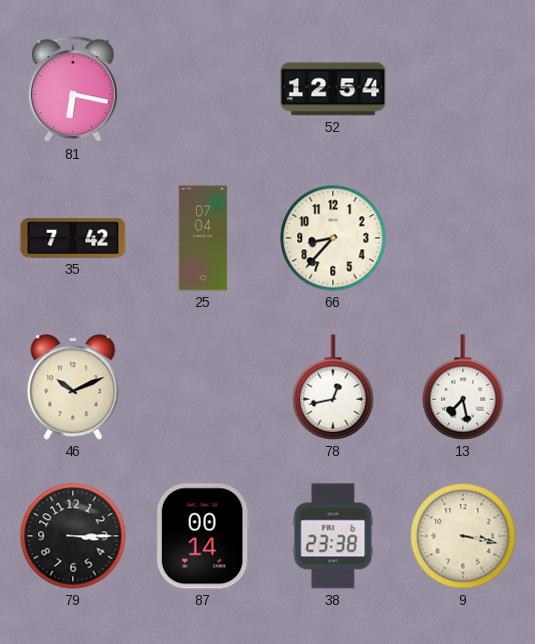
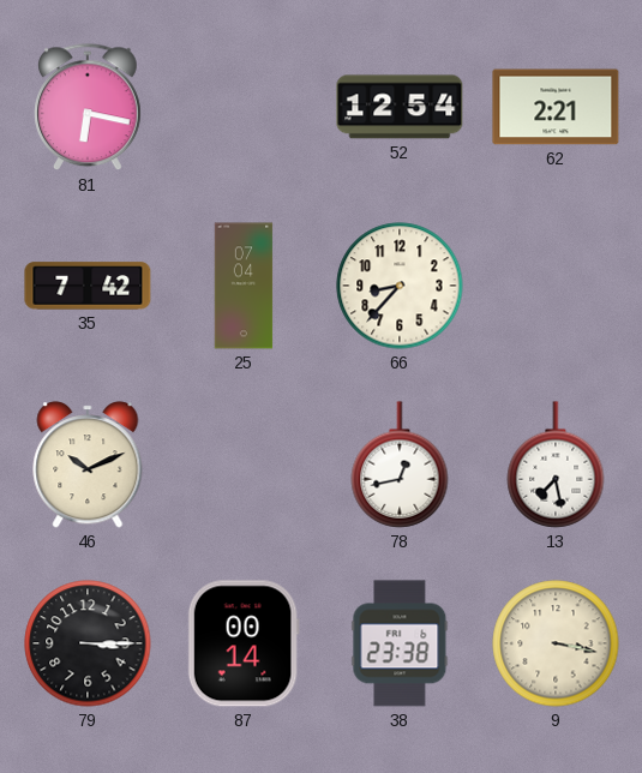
62: none -> 2:21 (556, 107)
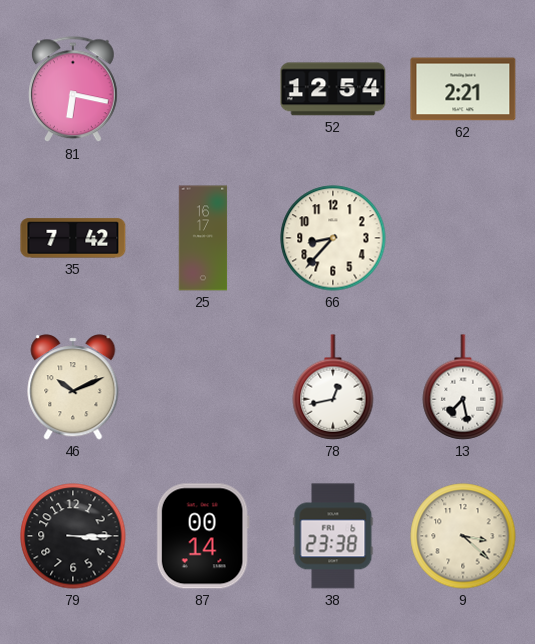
25: 07:04 -> 16:17 (203, 238)
9: 3:17 -> 3:22 (463, 536)
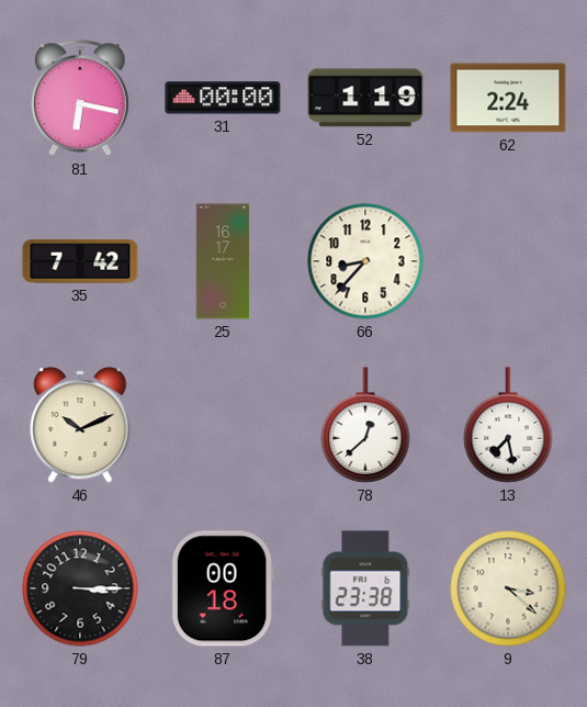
31: none -> 00:00 (223, 98)
52: 12:54 -> 1:19 (365, 98)
62: 2:21 -> 2:24 (508, 98)
78: 12:43 -> 12:38 (365, 425)
87: 00:14 -> 00:18 (223, 588)
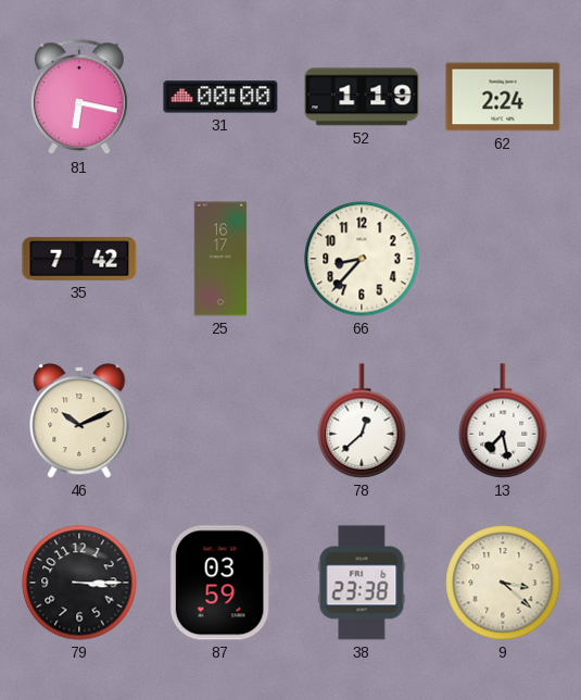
87: 00:18 -> 03:59 (220, 583)
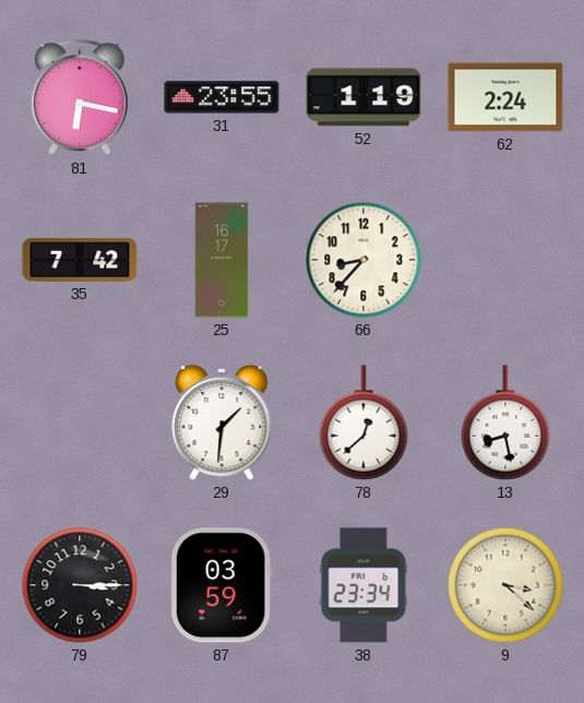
31: 00:00 -> 23:55 (222, 97)
46: 10:11 -> none (79, 421)
29: none -> 1:31 (222, 422)
13: 7:28 -> 8:28 (505, 422)
38: 23:38 -> 23:34 (363, 585)
